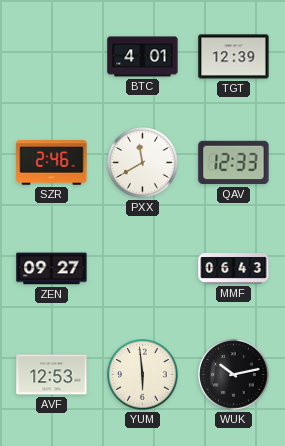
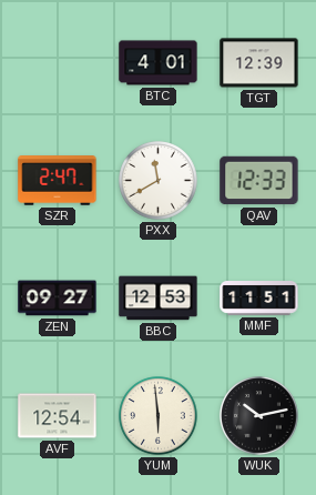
SZR: 2:46 -> 2:47 (58, 181)
BBC: none -> 12:53 (159, 299)
MMF: 06:43 -> 11:51 (259, 299)
AVF: 12:53 -> 12:54 (58, 416)
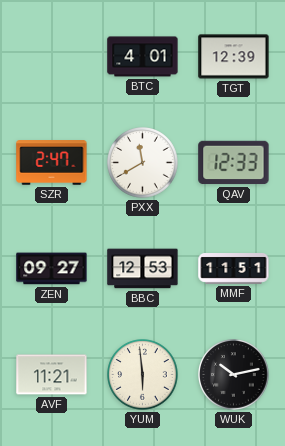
AVF: 12:54 -> 11:21 (52, 375)
